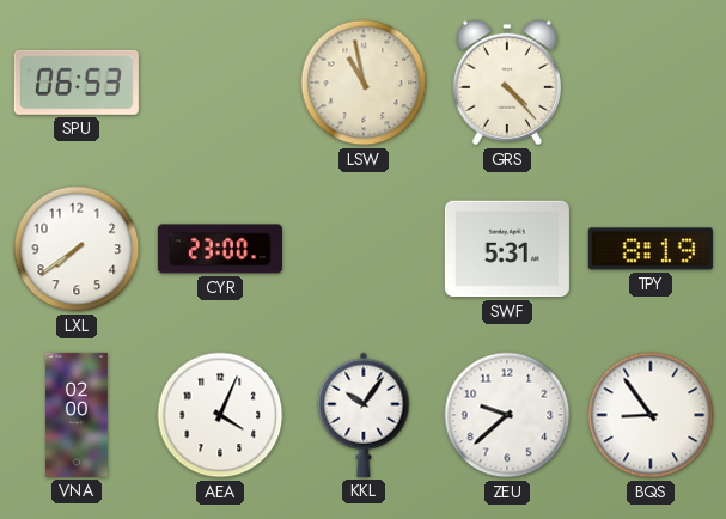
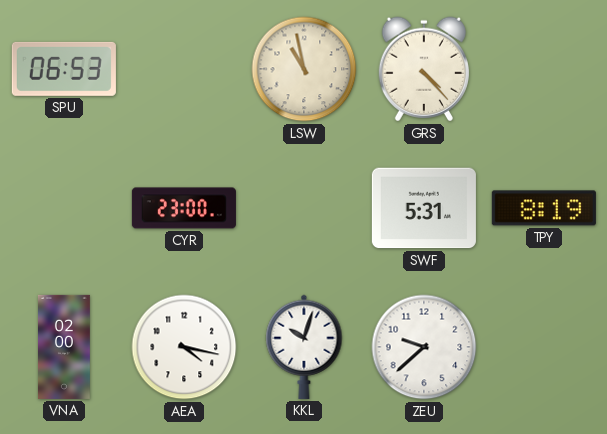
LXL: 7:39 -> none (77, 249)
AEA: 4:04 -> 4:17 (184, 347)
KKL: 10:06 -> 10:03 (304, 347)
BQS: 8:54 -> none (651, 415)
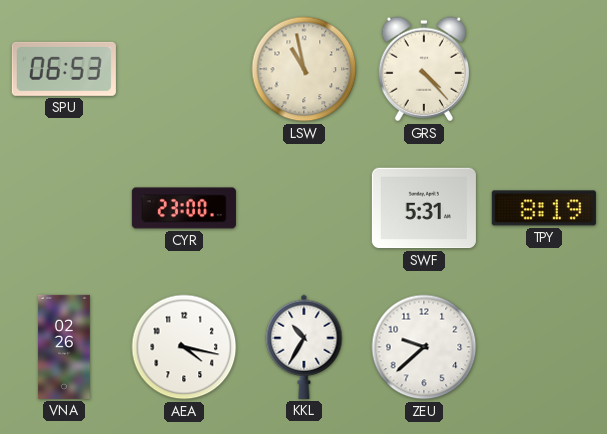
VNA: 02:00 -> 02:26 (64, 347)
KKL: 10:03 -> 10:35 (304, 347)
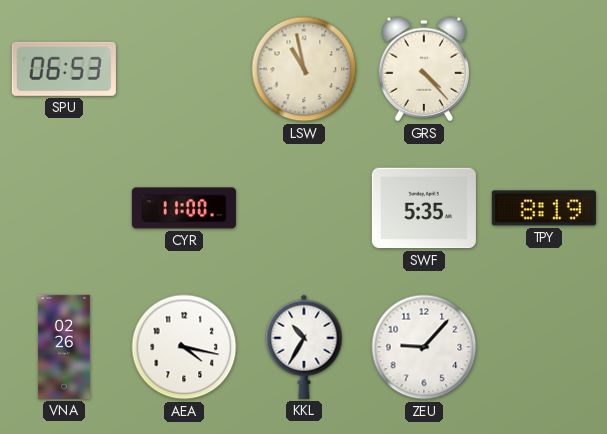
CYR: 23:00 -> 11:00 (184, 208)
SWF: 5:31 -> 5:35 (424, 208)
ZEU: 9:38 -> 9:07 (424, 347)
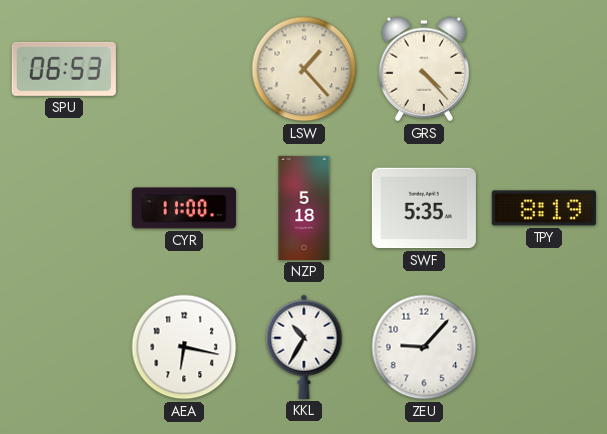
LSW: 10:58 -> 1:23 (304, 69)
NZP: none -> 5:18 (304, 208)
VNA: 02:26 -> none (64, 347)
AEA: 4:17 -> 6:17 (184, 347)
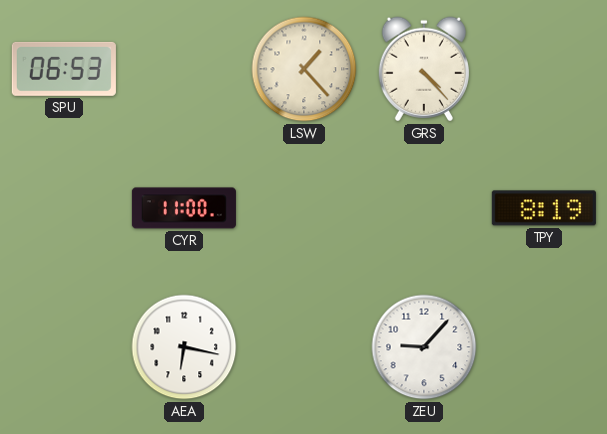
NZP: 5:18 -> none (304, 208)
SWF: 5:35 -> none (424, 208)
KKL: 10:35 -> none (304, 347)
